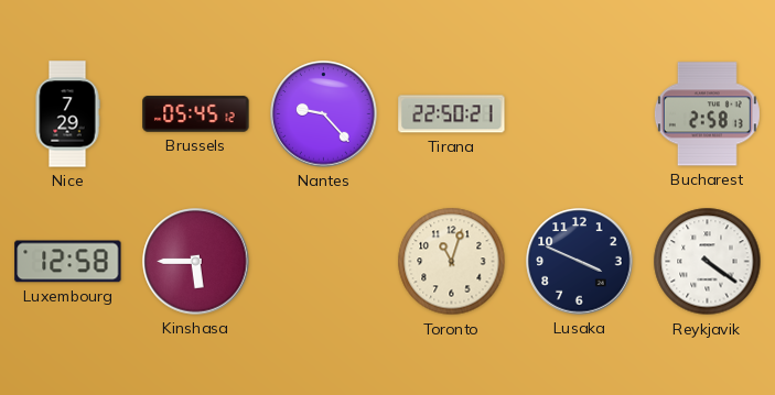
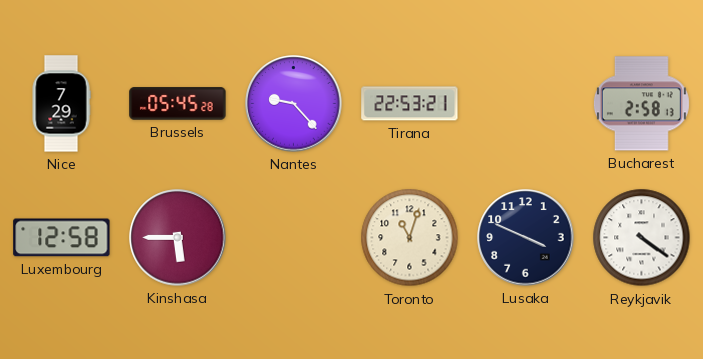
Brussels: 05:45:12 -> 05:45:28 (178, 104)
Tirana: 22:50 -> 22:53 (410, 104)
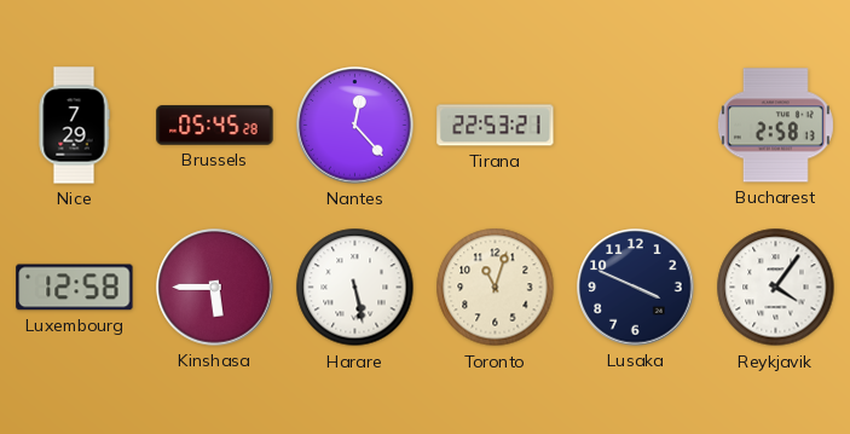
Nantes: 9:23 -> 12:23 (355, 126)
Harare: none -> 5:28 (355, 288)
Reykjavik: 4:21 -> 4:06 (776, 288)
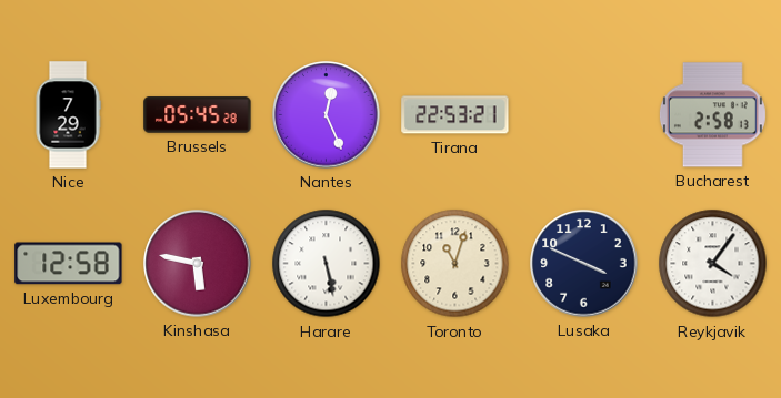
Nantes: 12:23 -> 12:26 (327, 115)
Kinshasa: 5:45 -> 5:47 (198, 264)
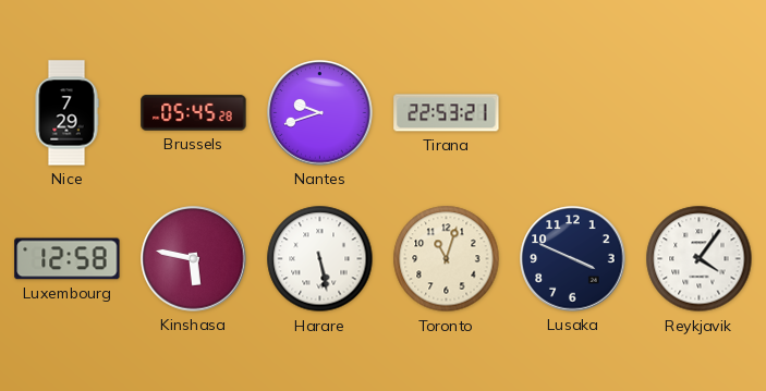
Nantes: 12:26 -> 9:42 (320, 113)
Bucharest: 2:58 -> none (712, 115)
